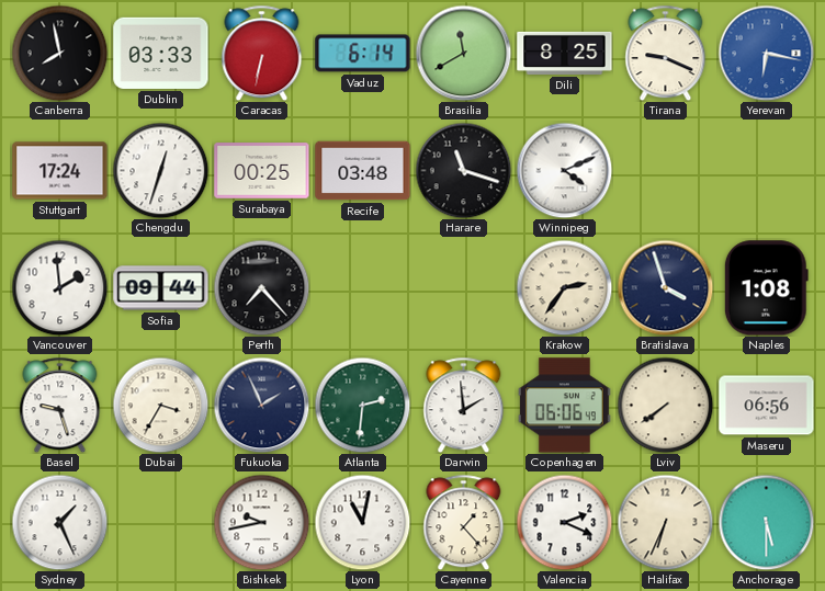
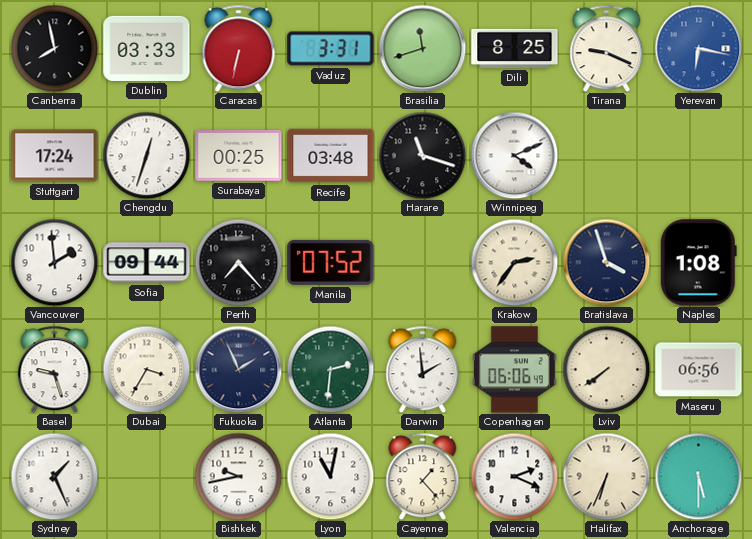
Vaduz: 6:14 -> 3:31 (331, 49)
Brasilia: 11:40 -> 11:42 (422, 48)
Manila: none -> 07:52 (331, 262)
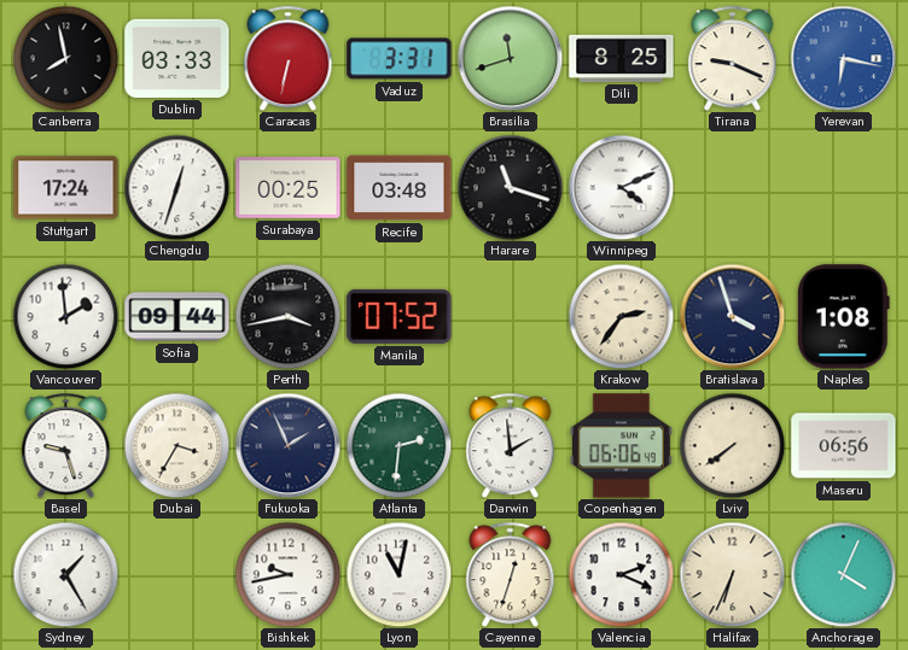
Perth: 7:23 -> 3:43 (287, 316)
Sydney: 1:26 -> 1:25 (65, 574)
Cayenne: 1:23 -> 12:33 (511, 574)
Anchorage: 5:30 -> 4:04 (843, 574)
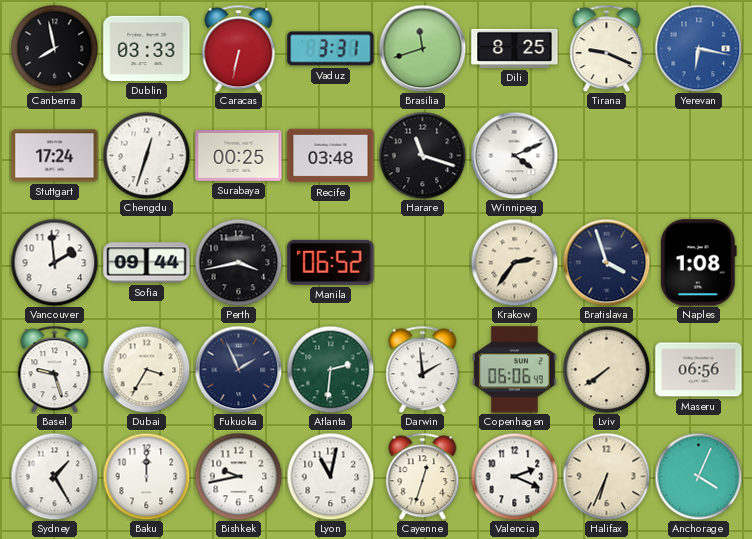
Manila: 07:52 -> 06:52 (331, 262)
Baku: none -> 12:00 (146, 476)
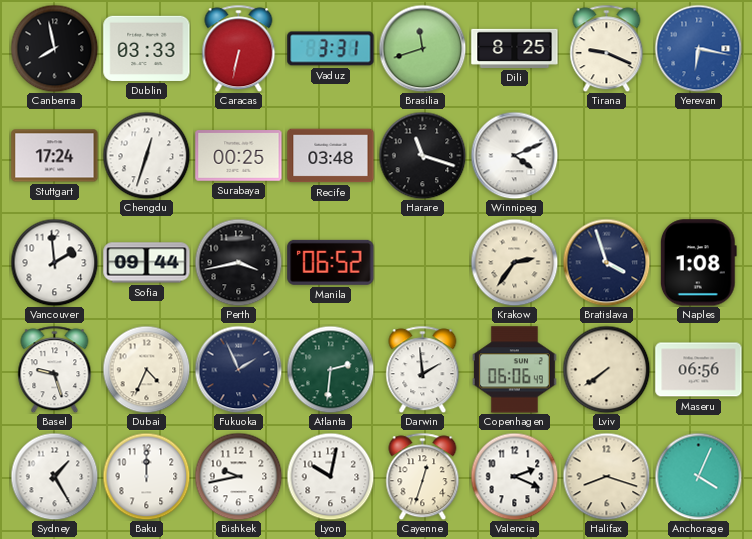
Dubai: 3:35 -> 4:34 (146, 369)
Lyon: 11:02 -> 10:02 (330, 476)
Halifax: 6:34 -> 8:18 (606, 476)
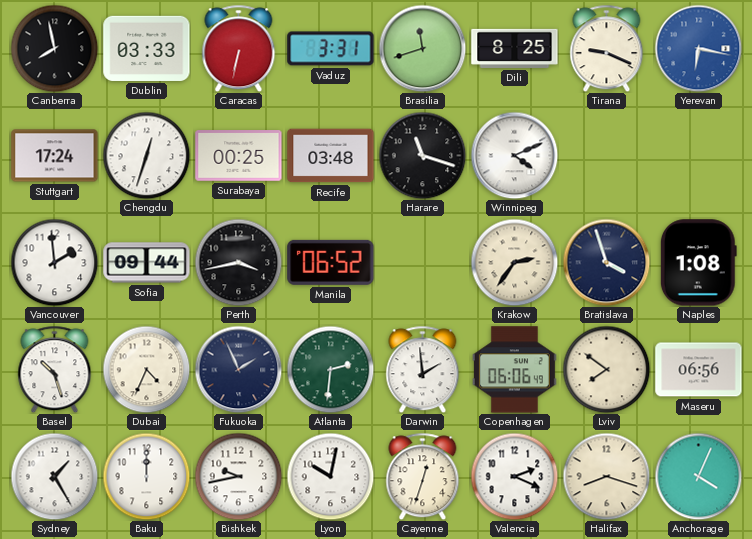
Basel: 9:27 -> 10:27 (55, 369)
Lviv: 7:39 -> 7:51 (606, 369)
